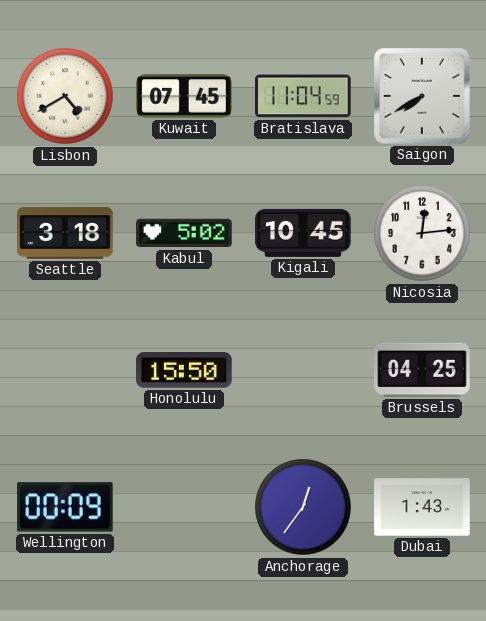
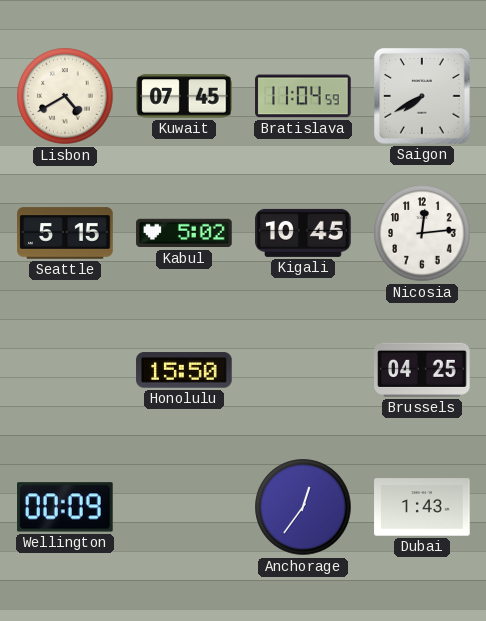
Seattle: 3:18 -> 5:15 (65, 233)
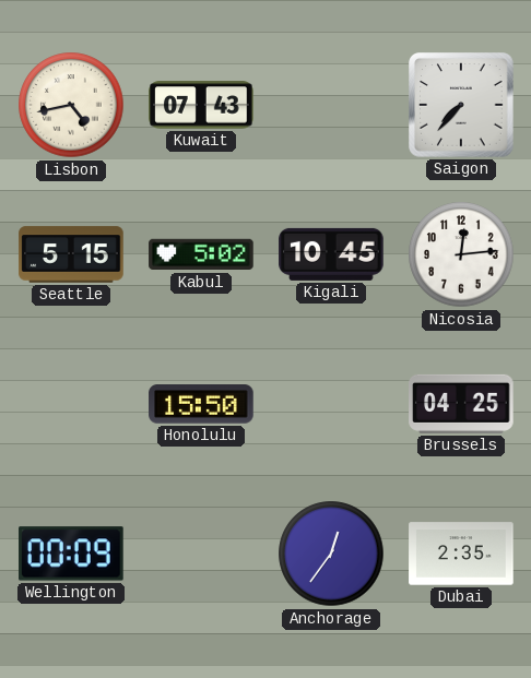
Lisbon: 4:40 -> 4:43 (71, 105)
Kuwait: 07:45 -> 07:43 (201, 105)
Bratislava: 11:04 -> none (303, 96)
Saigon: 7:40 -> 7:37 (461, 105)
Dubai: 1:43 -> 2:35 (461, 554)
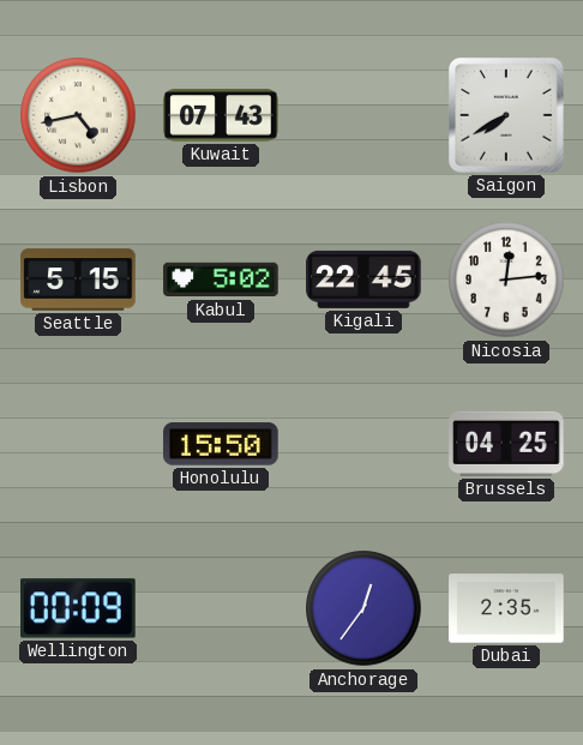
Saigon: 7:37 -> 7:40 (506, 115)
Kigali: 10:45 -> 22:45 (363, 280)
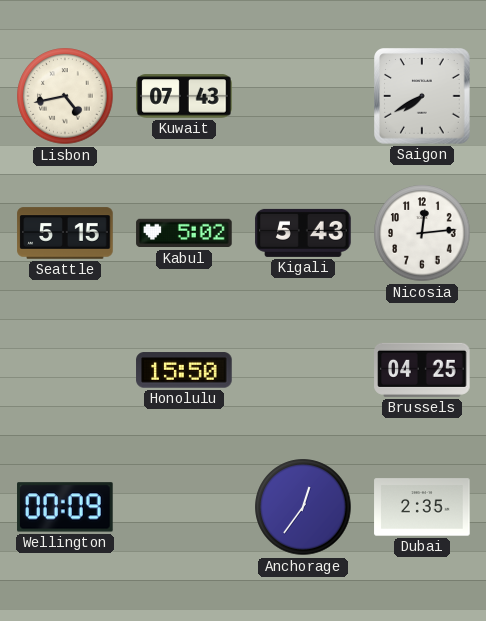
Kigali: 22:45 -> 5:43 (303, 233)
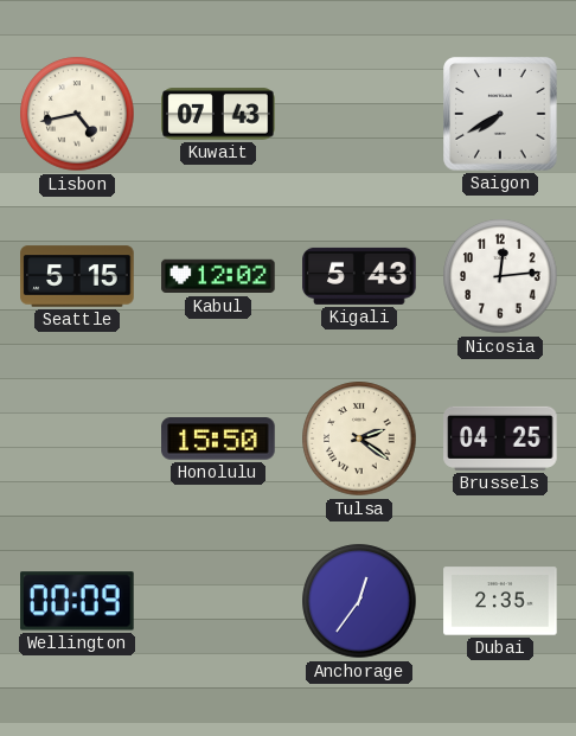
Kabul: 5:02 -> 12:02 (218, 276)
Tulsa: none -> 2:21 (359, 439)
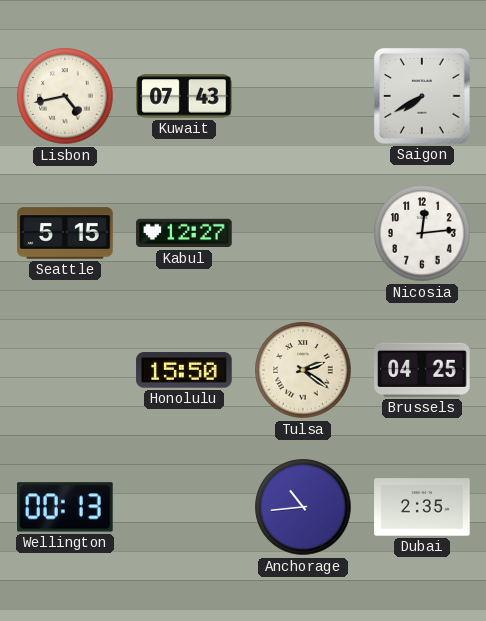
Kabul: 12:02 -> 12:27 (184, 233)
Kigali: 5:43 -> none (359, 276)
Wellington: 00:09 -> 00:13 (65, 507)
Anchorage: 12:36 -> 10:44 (303, 507)
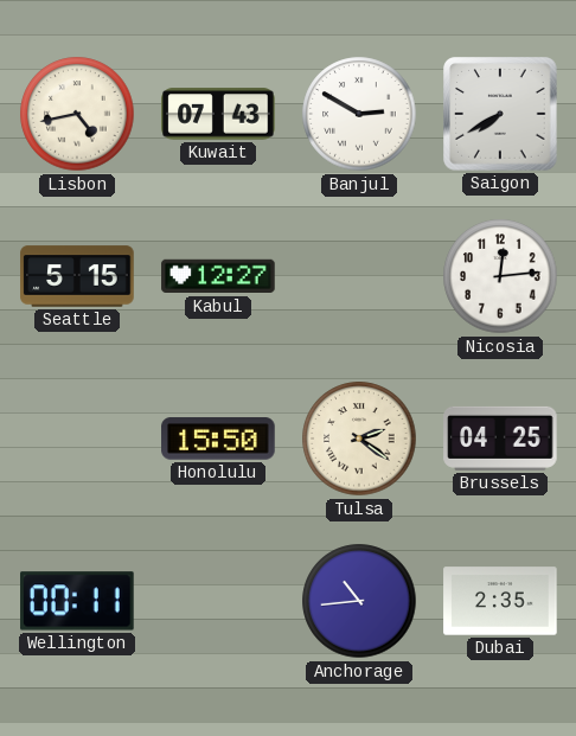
Banjul: none -> 2:50 (359, 114)
Wellington: 00:13 -> 00:11 (77, 601)
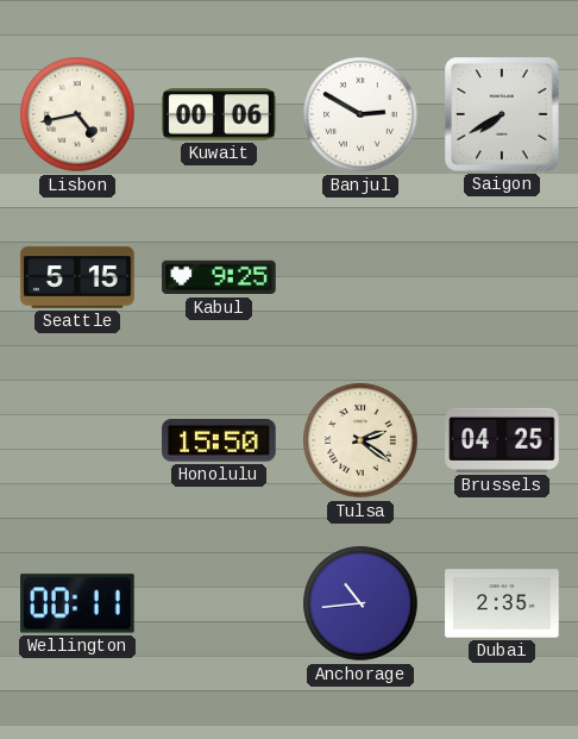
Kuwait: 07:43 -> 00:06 (219, 114)
Kabul: 12:27 -> 9:25 (219, 277)
Nicosia: 12:14 -> none (500, 276)
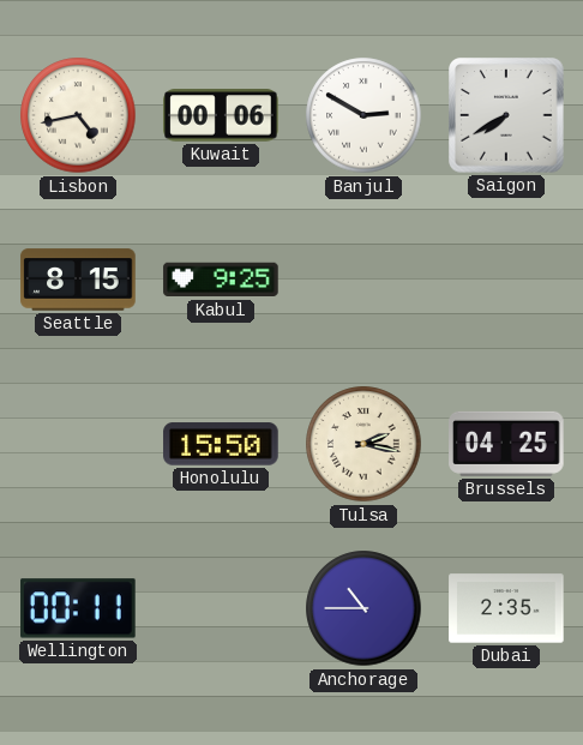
Seattle: 5:15 -> 8:15 (78, 280)
Tulsa: 2:21 -> 2:17 (363, 444)
Anchorage: 10:44 -> 10:45 (363, 608)
